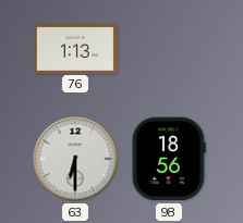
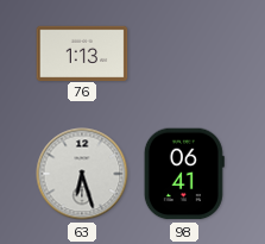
63: 6:30 -> 6:27 (82, 174)
98: 18:56 -> 06:41 (184, 174)
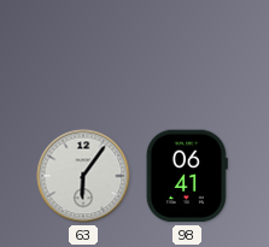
76: 1:13 -> none (82, 52)
63: 6:27 -> 6:06 (83, 176)
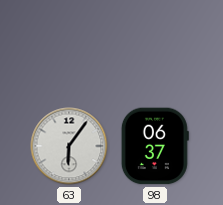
98: 06:41 -> 06:37 (155, 146)
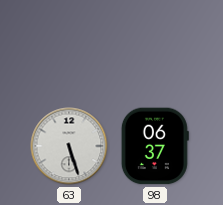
63: 6:06 -> 5:27 (69, 146)
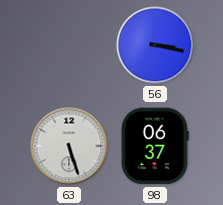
56: none -> 3:17 (155, 45)
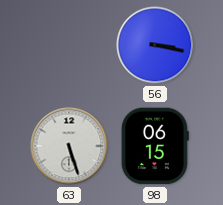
98: 06:37 -> 06:15 (155, 146)
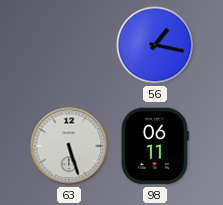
56: 3:17 -> 1:17 (155, 45)
98: 06:15 -> 06:11 (155, 146)
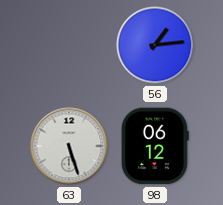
56: 1:17 -> 1:14 (155, 45)
98: 06:11 -> 06:12 (155, 146)
